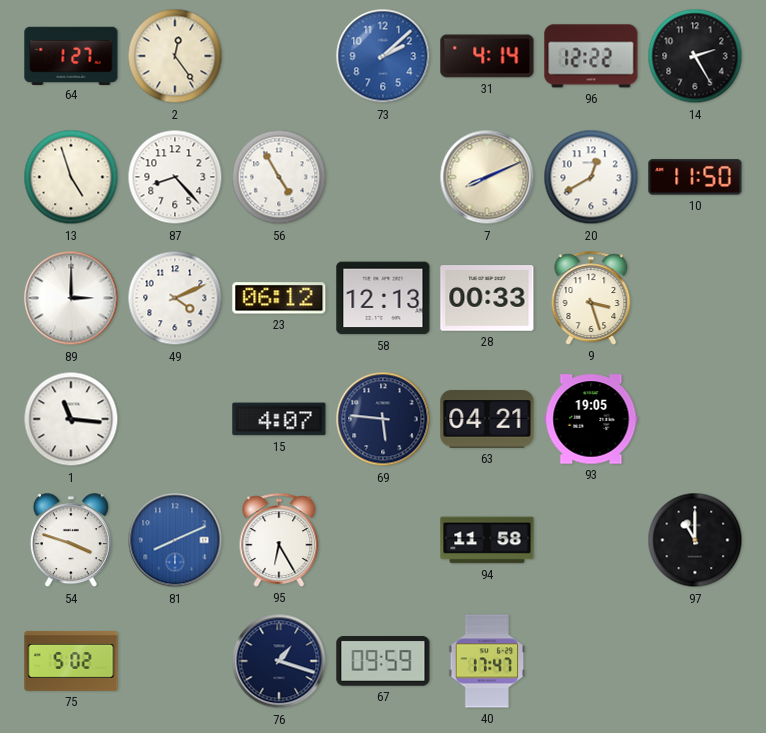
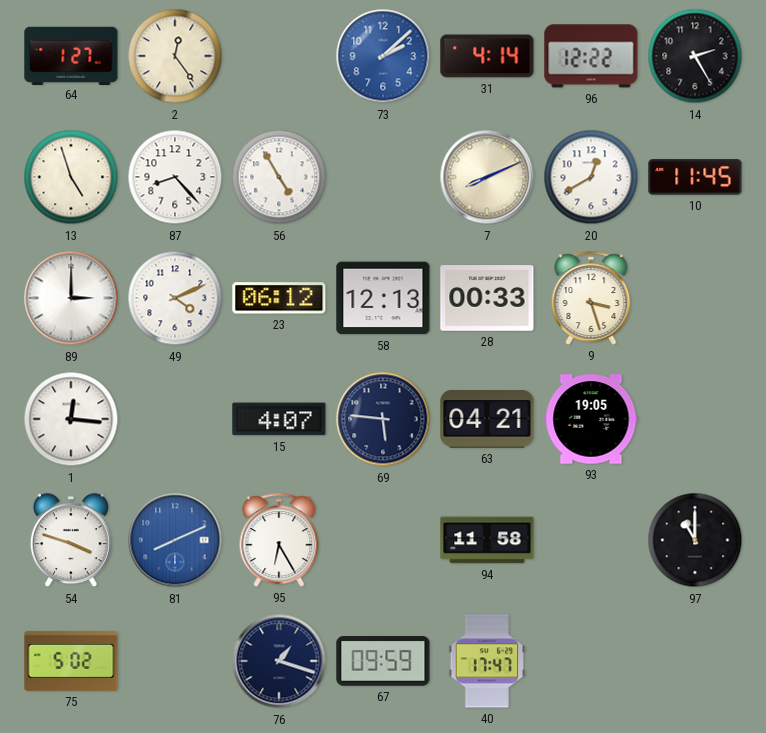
10: 11:50 -> 11:45 (695, 177)
1: 11:16 -> 12:16 (71, 419)
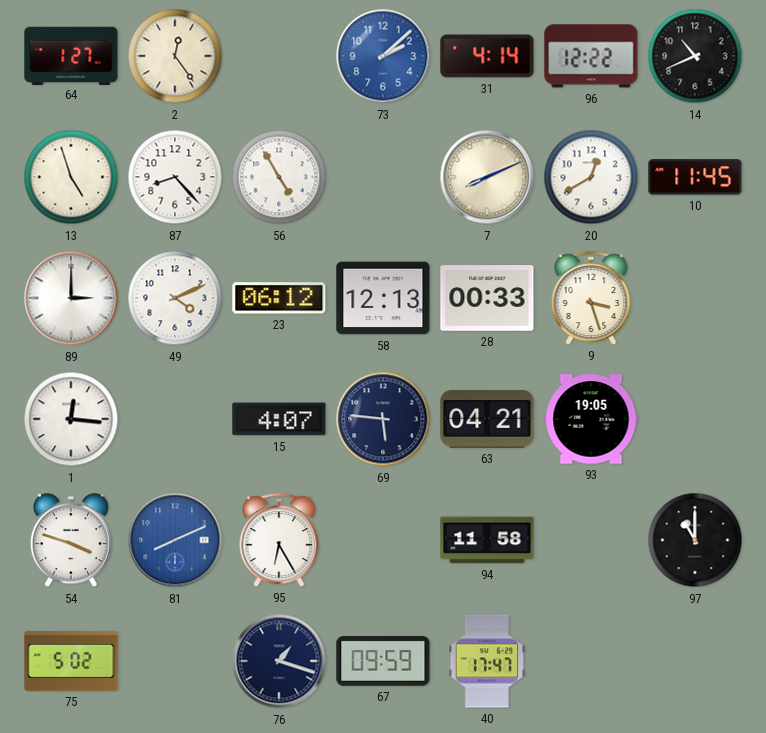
14: 2:25 -> 10:41 (695, 56)
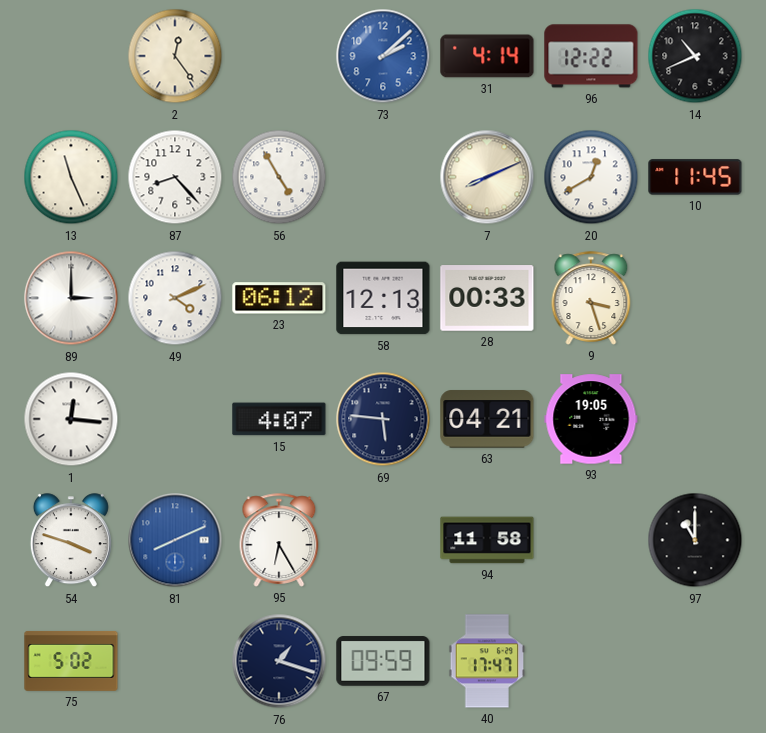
64: 1:27 -> none (71, 55)
13: 4:57 -> 11:26 (71, 177)
